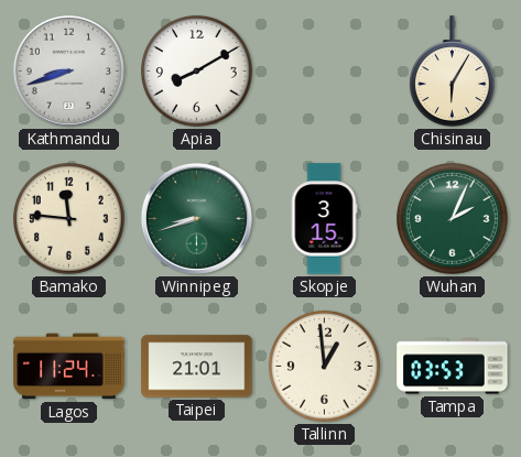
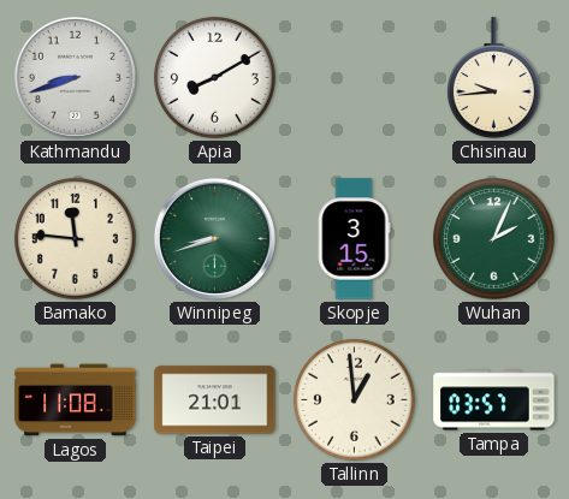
Chisinau: 6:05 -> 9:44 (494, 78)
Lagos: 11:24 -> 11:08 (76, 400)
Tampa: 03:53 -> 03:57 (494, 400)
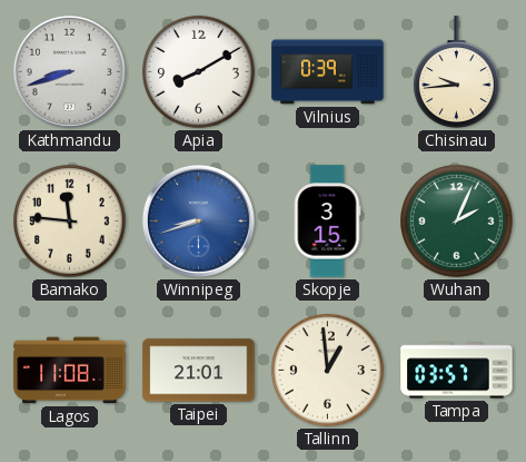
Vilnius: none -> 0:39 (328, 72)
Winnipeg dial: green -> blue (198, 220)
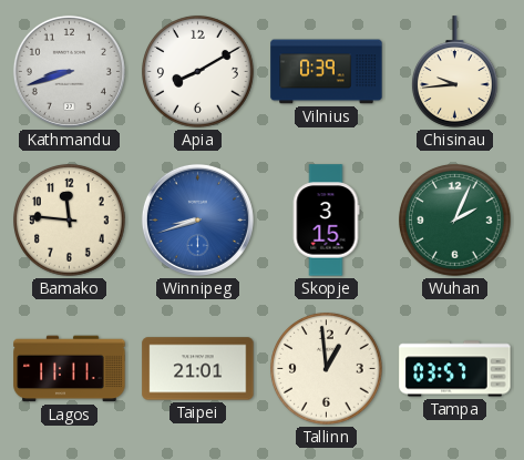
Lagos: 11:08 -> 11:11 (70, 369)
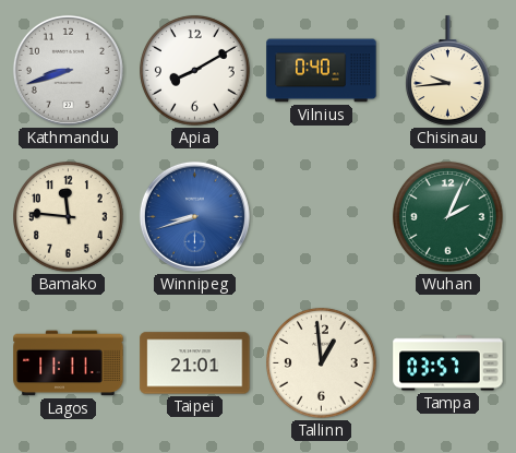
Vilnius: 0:39 -> 0:40 (322, 71)
Skopje: 3:15 -> none (326, 221)
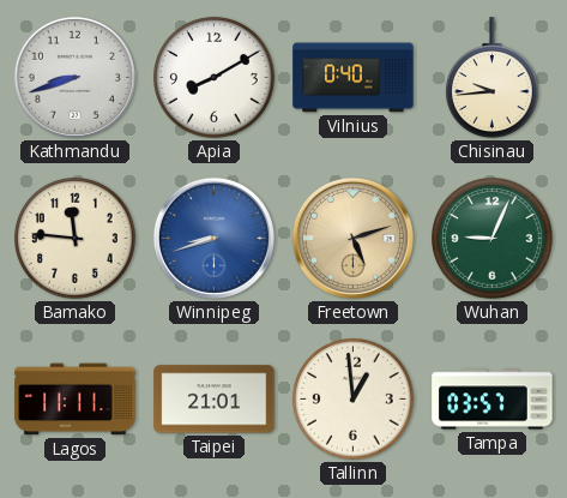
Freetown: none -> 5:12 (352, 238)
Wuhan: 2:04 -> 9:04 (493, 239)
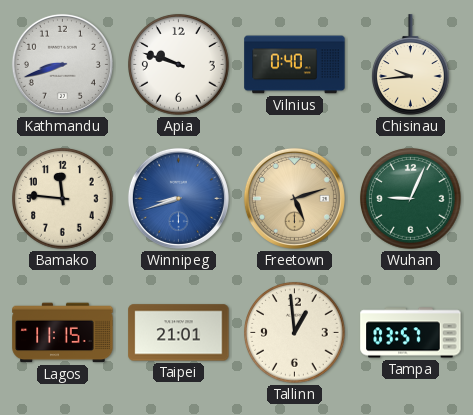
Apia: 8:10 -> 9:48 (179, 65)
Lagos: 11:11 -> 11:15 (63, 333)
